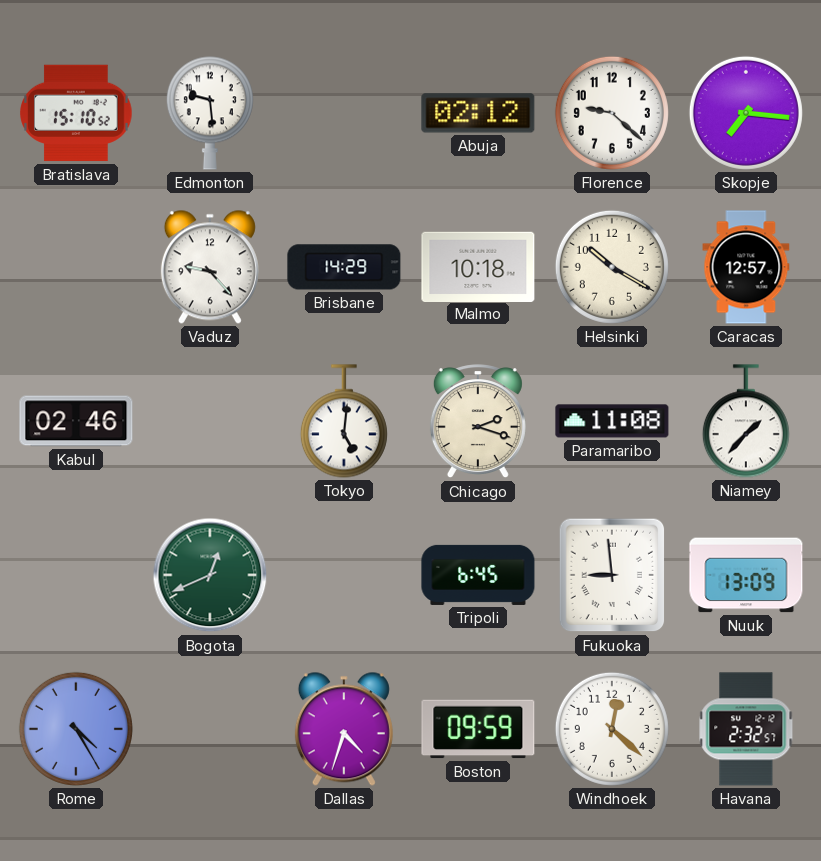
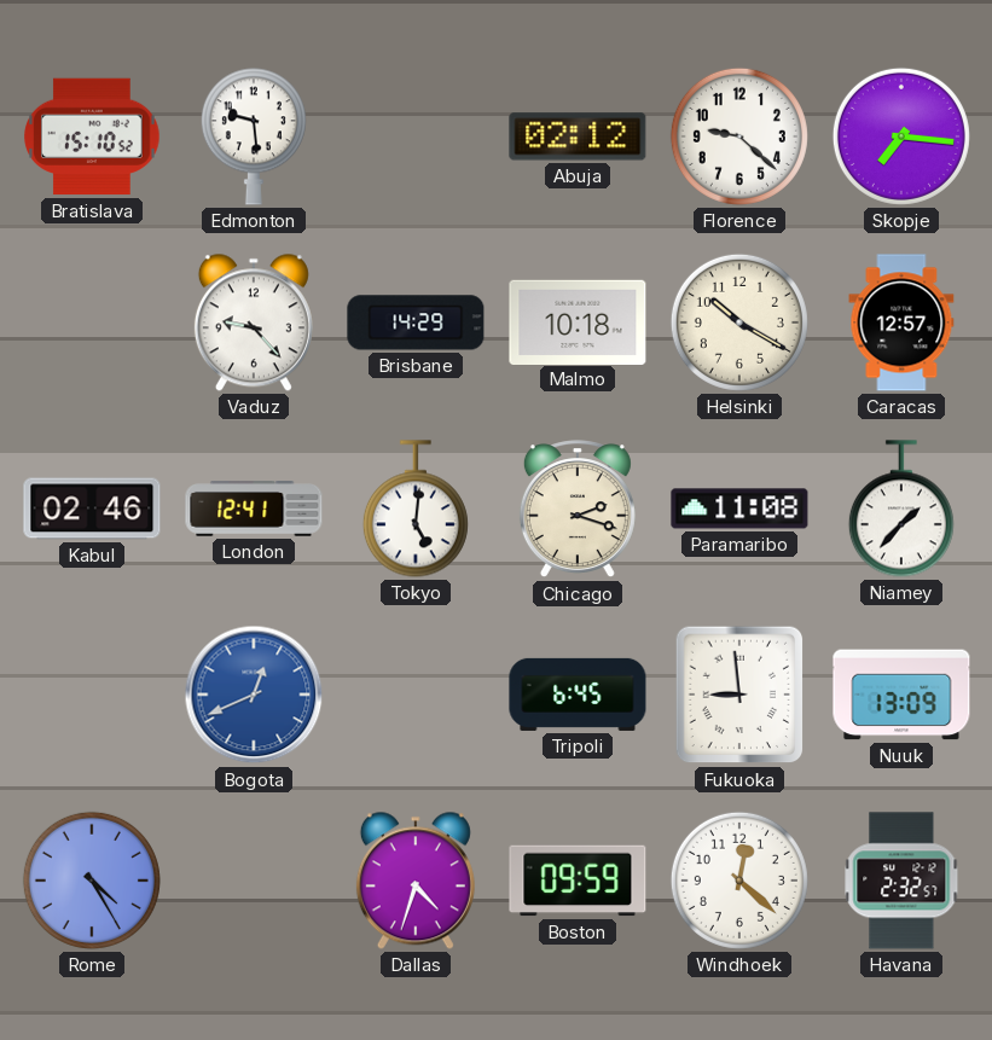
London: none -> 12:41 (254, 510)
Bogota dial: green -> blue (254, 695)
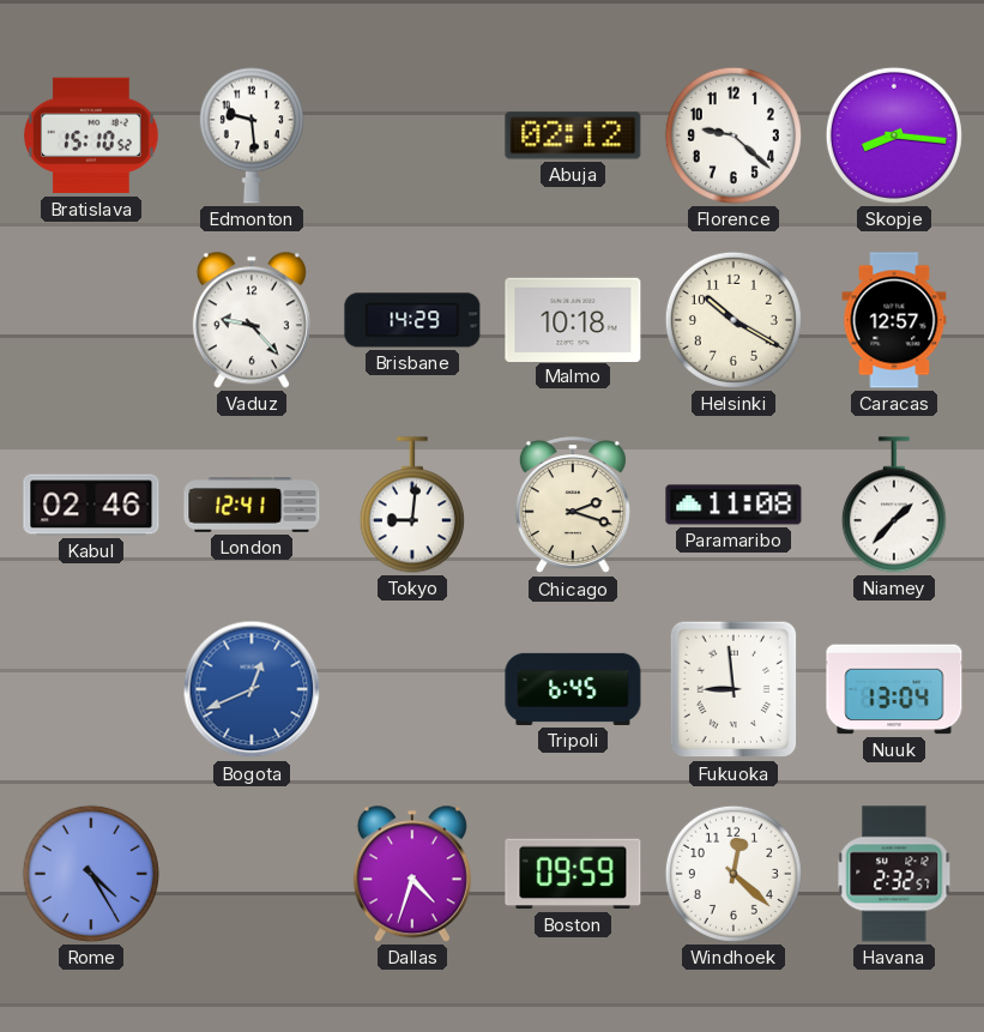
Skopje: 7:16 -> 8:16 (894, 135)
Tokyo: 5:01 -> 9:01 (412, 505)
Nuuk: 13:09 -> 13:04 (894, 689)
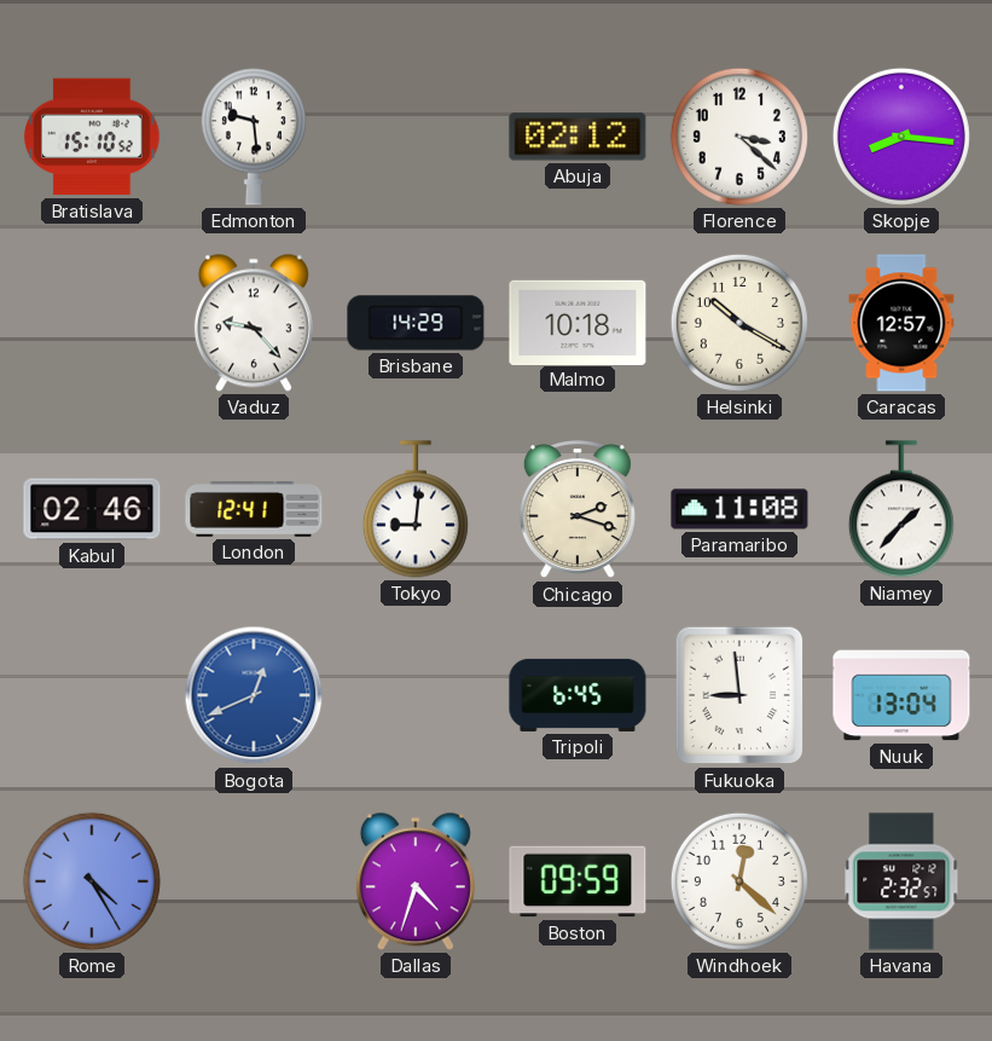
Florence: 9:22 -> 3:22 (739, 137)
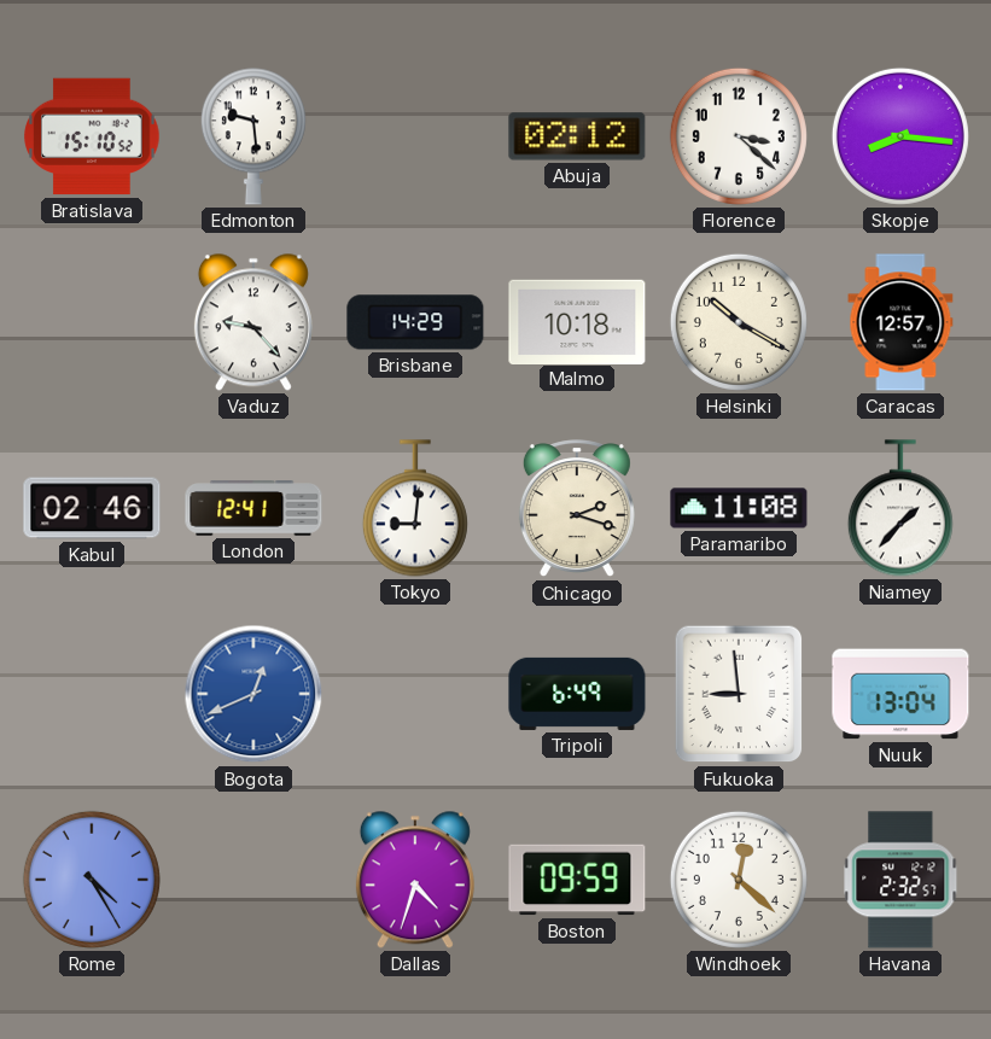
Tripoli: 6:45 -> 6:49 (577, 694)
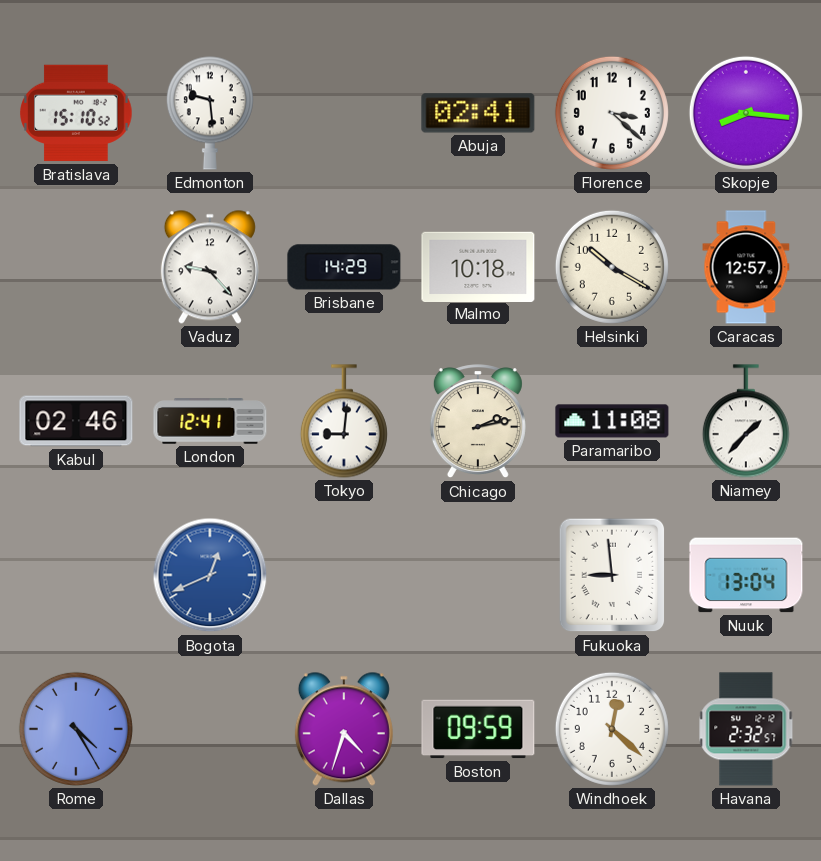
Abuja: 02:12 -> 02:41 (478, 113)
Chicago: 2:18 -> 2:13 (478, 422)
Tripoli: 6:49 -> none (577, 694)
